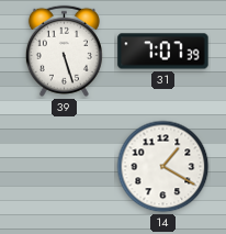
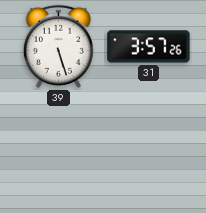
31: 7:07 -> 3:57 (149, 47)
14: 1:20 -> none (163, 167)
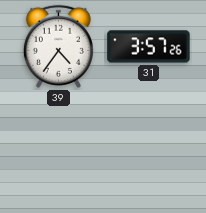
39: 5:27 -> 4:36 (58, 46)
